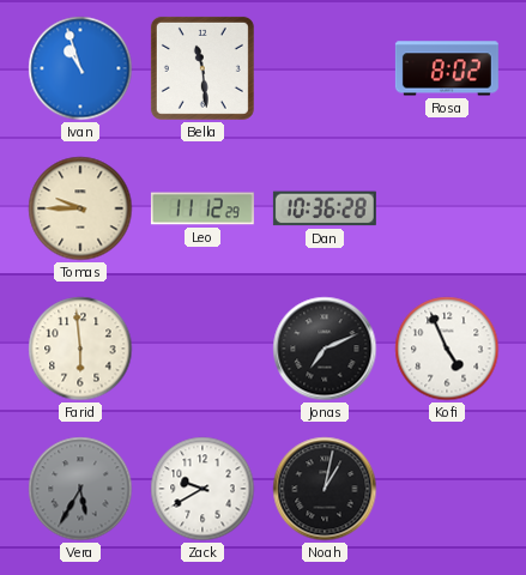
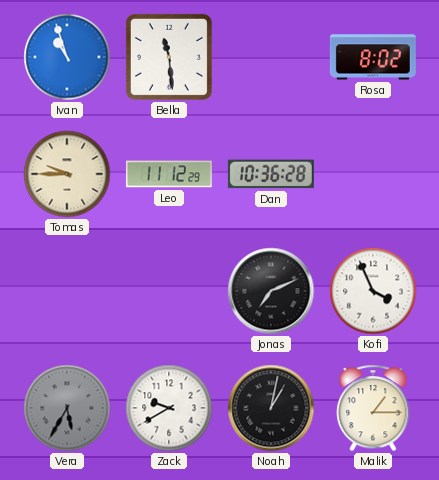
Farid: 5:59 -> none (80, 349)
Kofi: 4:56 -> 3:56 (373, 291)
Malik: none -> 1:15 (373, 408)
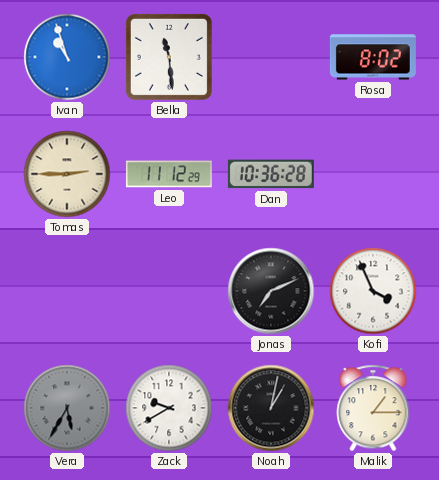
Tomas: 9:45 -> 2:45 (67, 174)
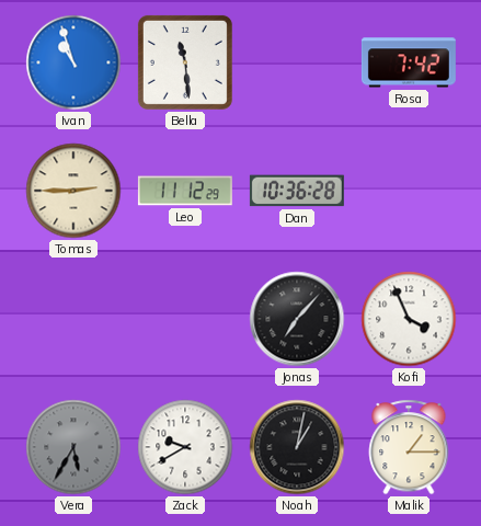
Rosa: 8:02 -> 7:42 (409, 62)
Jonas: 7:11 -> 7:07 (297, 319)
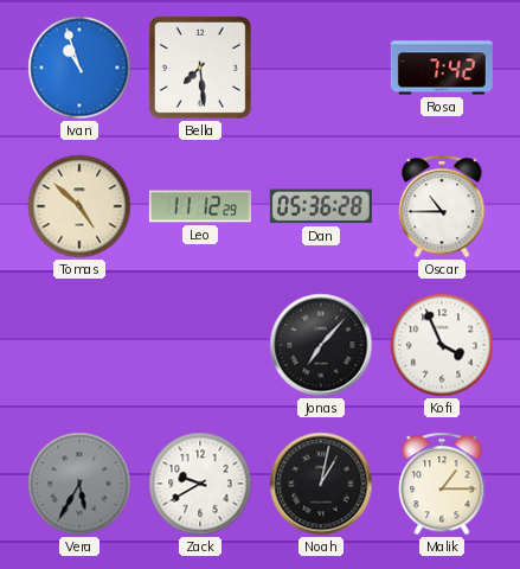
Bella: 11:29 -> 7:29 (200, 68)
Tomas: 2:45 -> 4:52 (79, 206)
Dan: 10:36 -> 05:36 (321, 206)
Oscar: none -> 10:45 (442, 206)
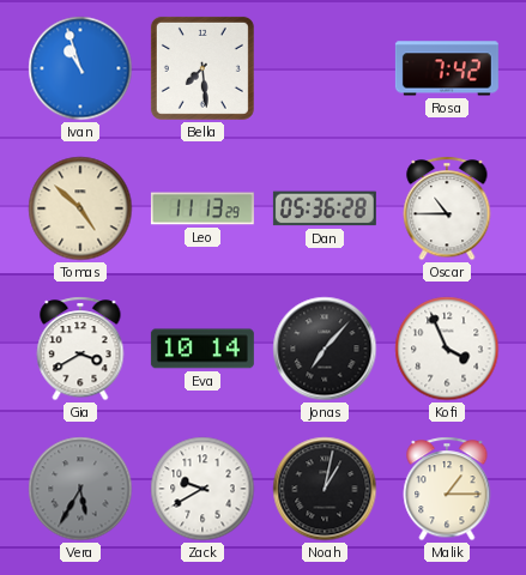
Leo: 11:12 -> 11:13 (202, 208)
Gia: none -> 3:40 (80, 349)
Eva: none -> 10:14 (202, 349)
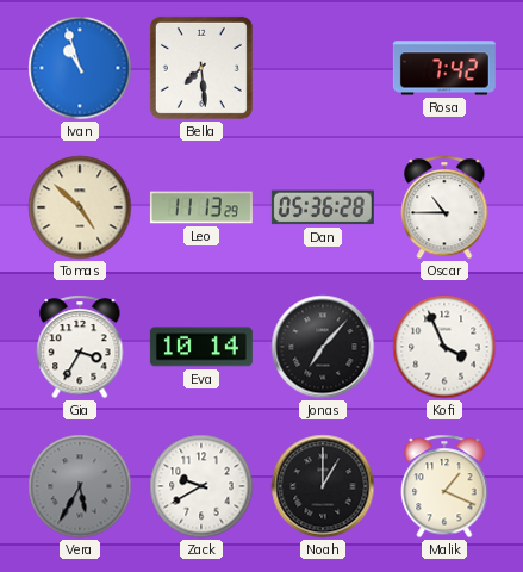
Gia: 3:40 -> 3:35 (80, 347)
Noah: 1:02 -> 1:00 (323, 486)
Malik: 1:15 -> 1:19 (444, 486)
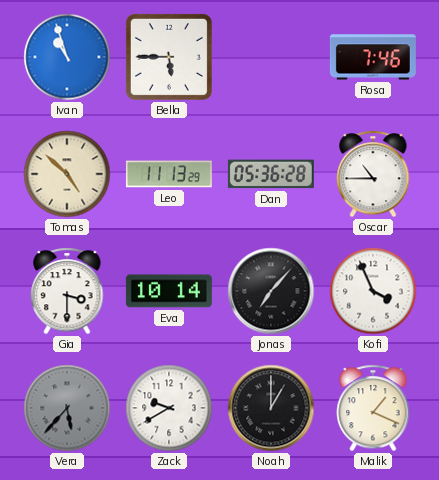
Bella: 7:29 -> 5:45 (169, 57)
Rosa: 7:42 -> 7:46 (373, 57)
Gia: 3:35 -> 3:30 (67, 291)
Vera: 5:35 -> 5:37 (67, 408)
